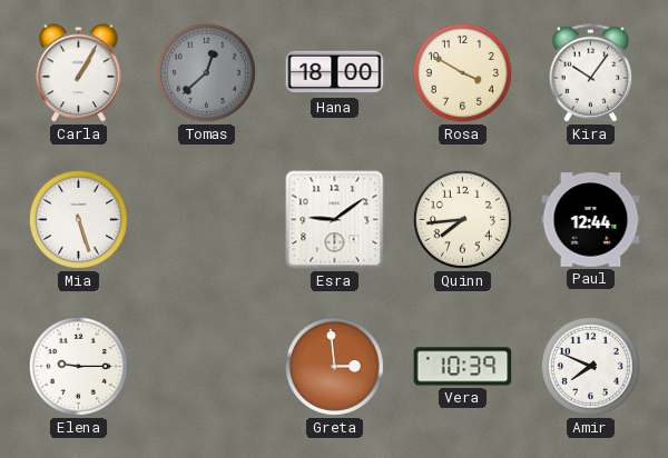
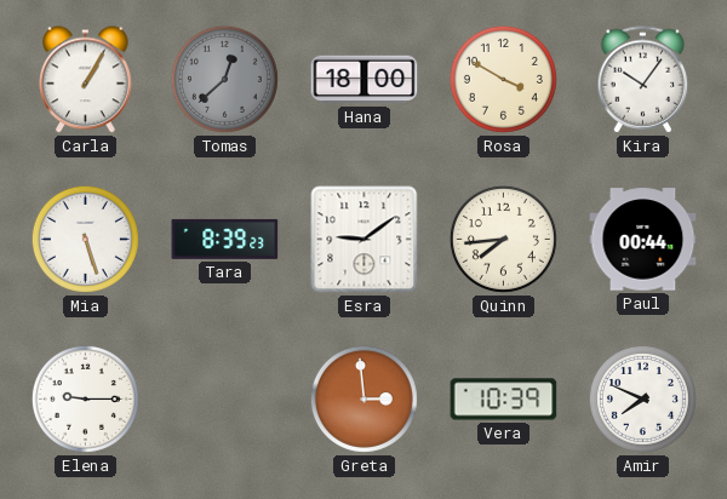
Tara: none -> 8:39 (225, 239)
Paul: 12:44 -> 00:44 (643, 240)
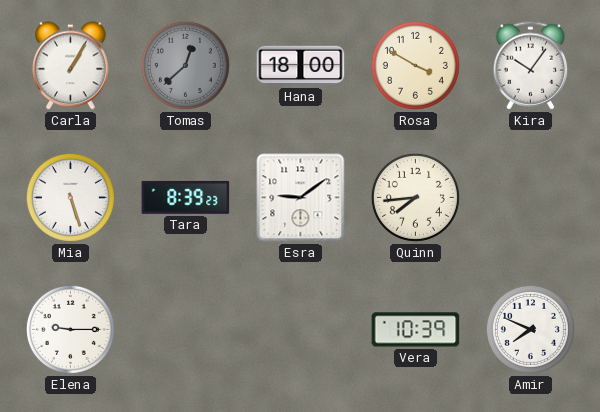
Paul: 00:44 -> none (643, 240)
Greta: 2:59 -> none (363, 398)
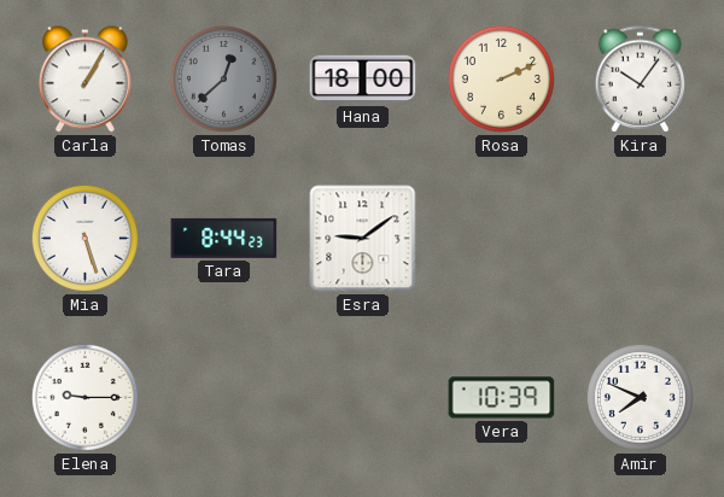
Rosa: 3:50 -> 2:11 (501, 78)
Tara: 8:39 -> 8:44 (224, 238)
Quinn: 7:44 -> none (415, 197)
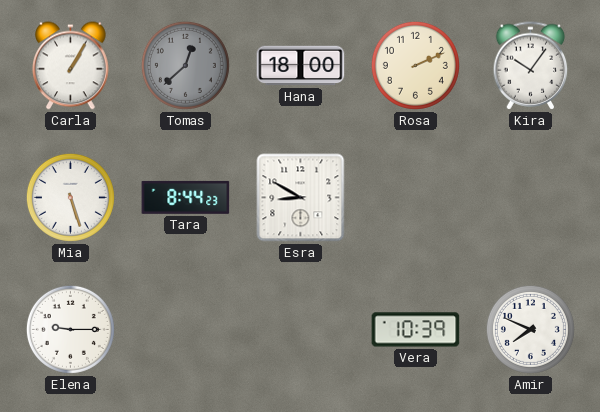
Esra: 9:09 -> 8:50 (301, 198)
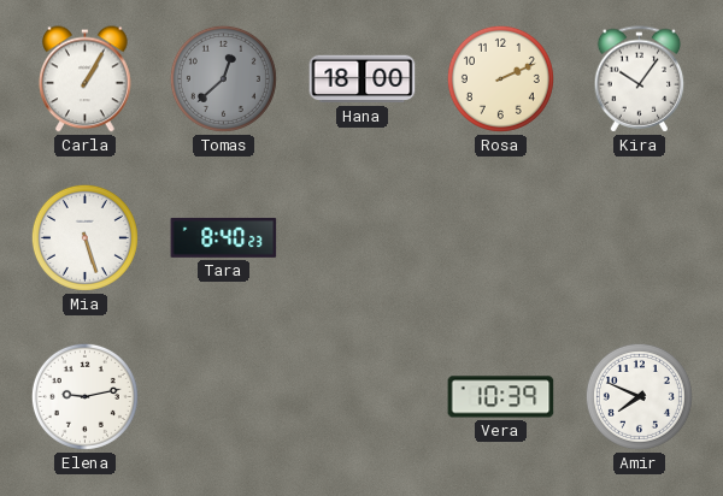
Tara: 8:44 -> 8:40 (224, 237)
Esra: 8:50 -> none (301, 198)
Elena: 9:15 -> 9:13 (84, 396)
